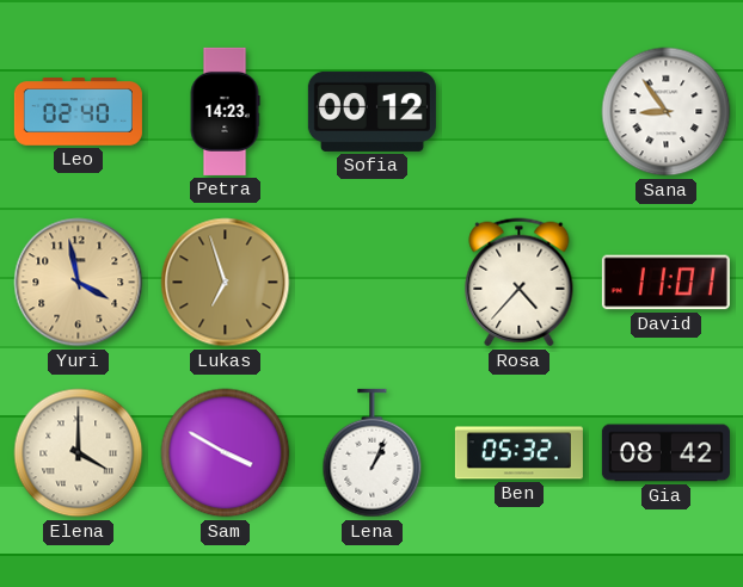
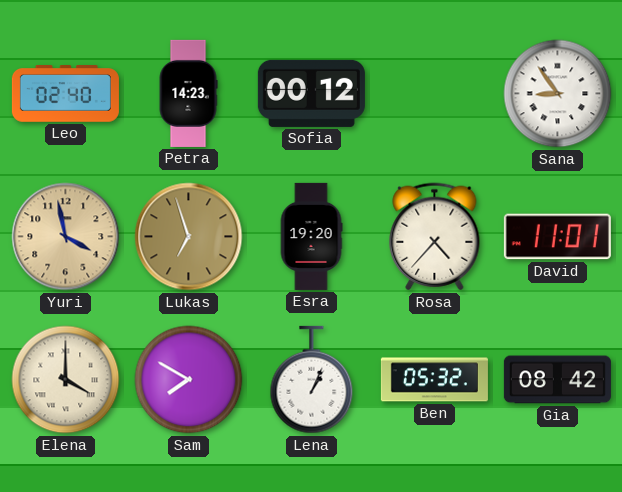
Esra: none -> 19:20 (311, 236)
Sam: 3:50 -> 7:50 (189, 380)
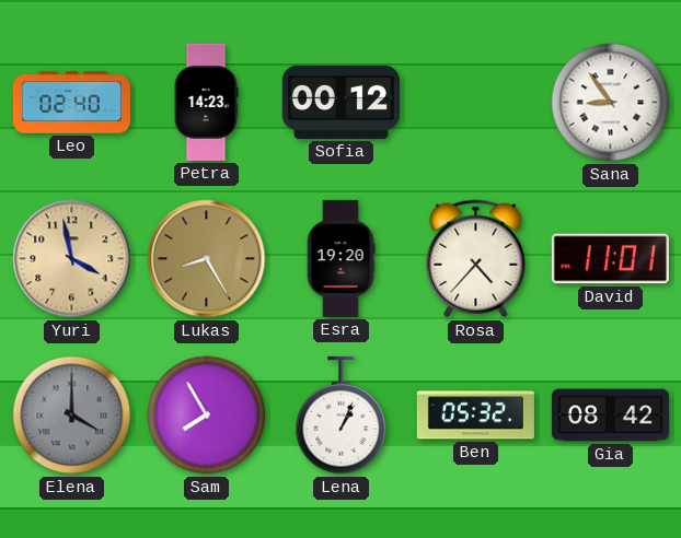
Lukas: 6:57 -> 8:25 (207, 259)
Elena dial: cream -> grey (72, 416)
Sam: 7:50 -> 7:55 (207, 416)
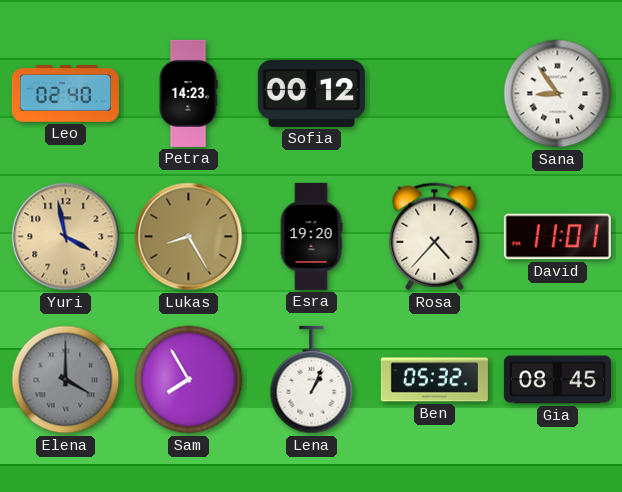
Gia: 08:42 -> 08:45 (557, 380)
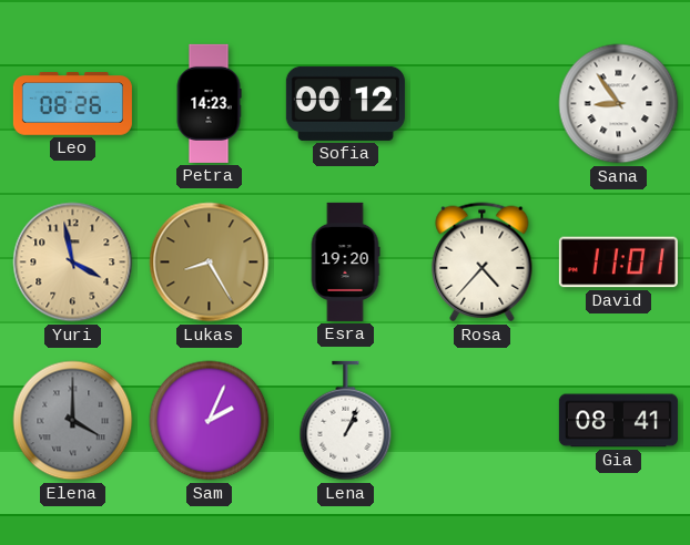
Leo: 02:40 -> 08:26 (72, 104)
Sam: 7:55 -> 2:04 (210, 421)
Ben: 05:32 -> none (434, 380)
Gia: 08:45 -> 08:41 (618, 421)
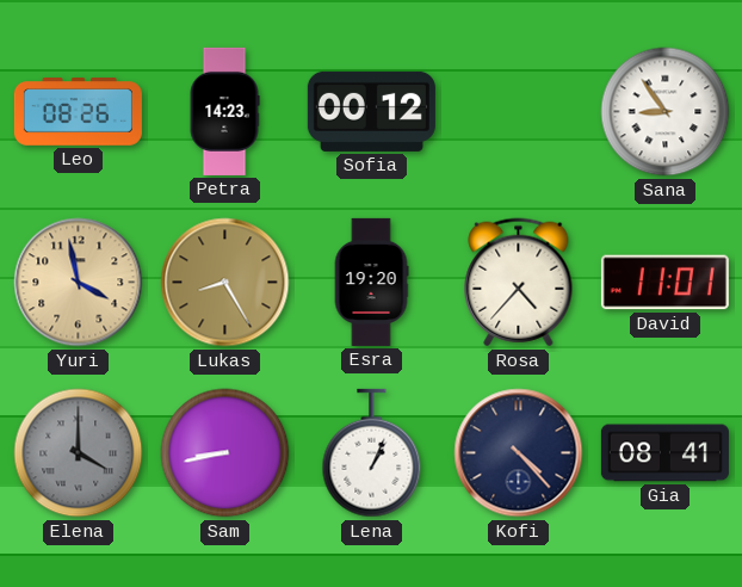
Sam: 2:04 -> 8:43 (225, 453)
Kofi: none -> 4:23 (519, 453)
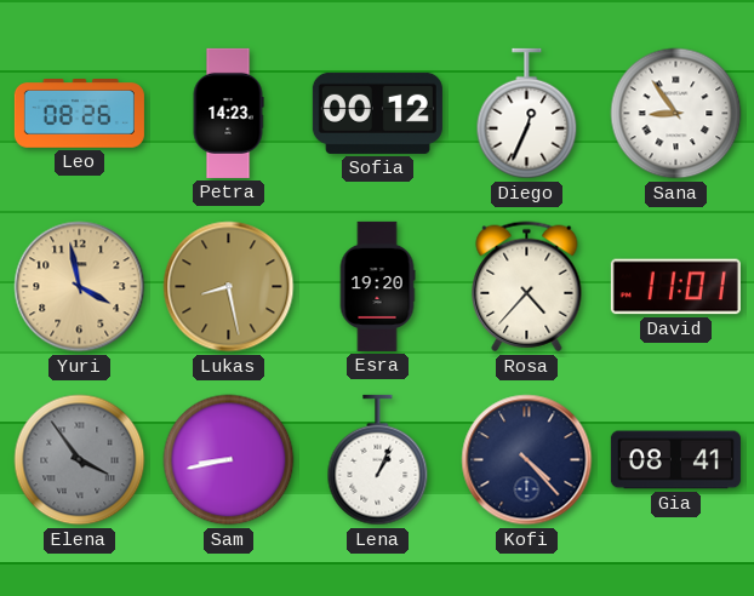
Diego: none -> 12:34 (527, 114)
Lukas: 8:25 -> 8:28 (229, 287)
Elena: 4:00 -> 3:54 (80, 460)
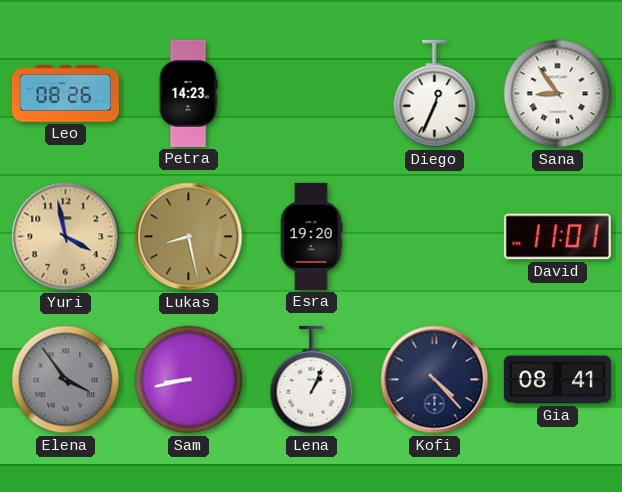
Sofia: 00:12 -> none (377, 113)
Rosa: 4:37 -> none (527, 287)
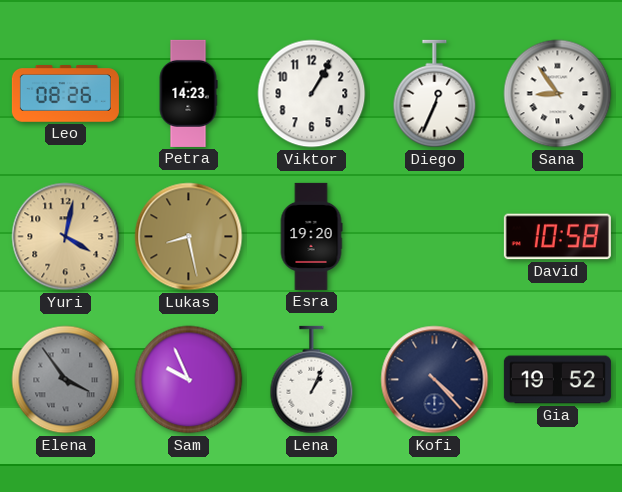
Viktor: none -> 1:05 (312, 94)
Yuri: 3:58 -> 4:02 (66, 237)
David: 11:01 -> 10:58 (557, 237)
Sam: 8:43 -> 9:56 (189, 380)
Gia: 08:41 -> 19:52 (557, 380)
